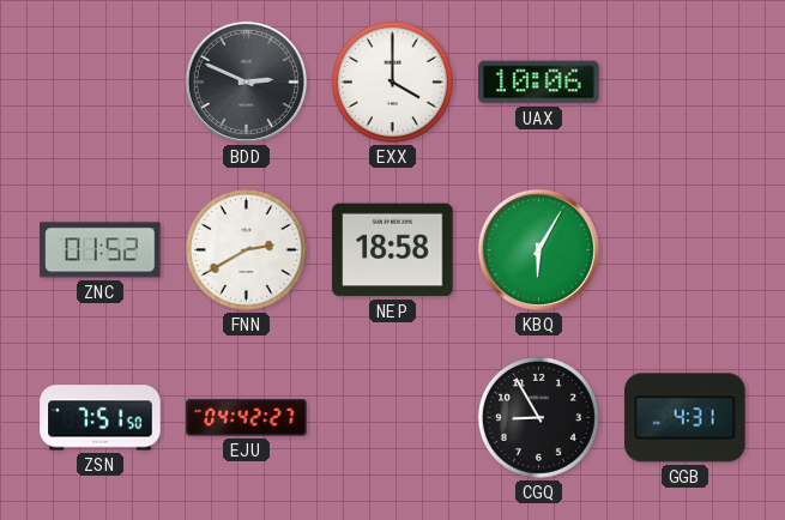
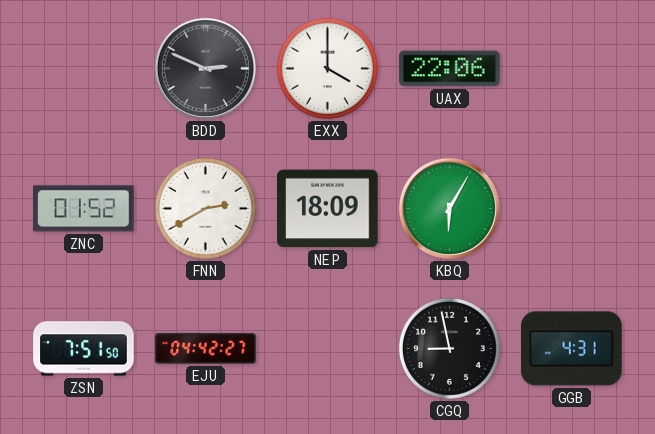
UAX: 10:06 -> 22:06 (450, 69)
NEP: 18:58 -> 18:09 (328, 209)
CGQ: 8:55 -> 8:58 (449, 348)
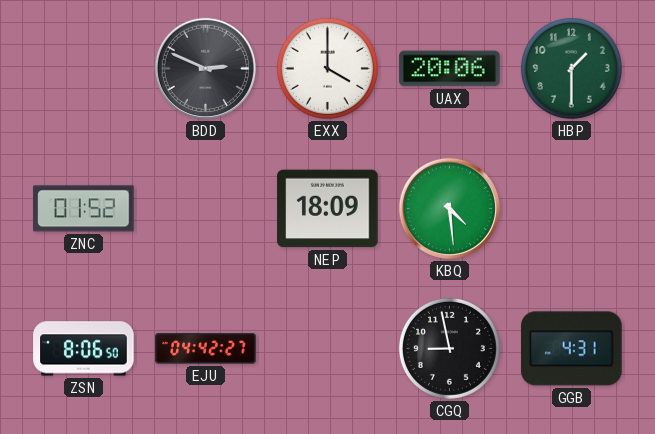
UAX: 22:06 -> 20:06 (450, 69)
HBP: none -> 1:30 (571, 68)
FNN: 2:40 -> none (205, 208)
KBQ: 6:05 -> 4:29 (449, 208)
ZSN: 7:51 -> 8:06 (84, 349)
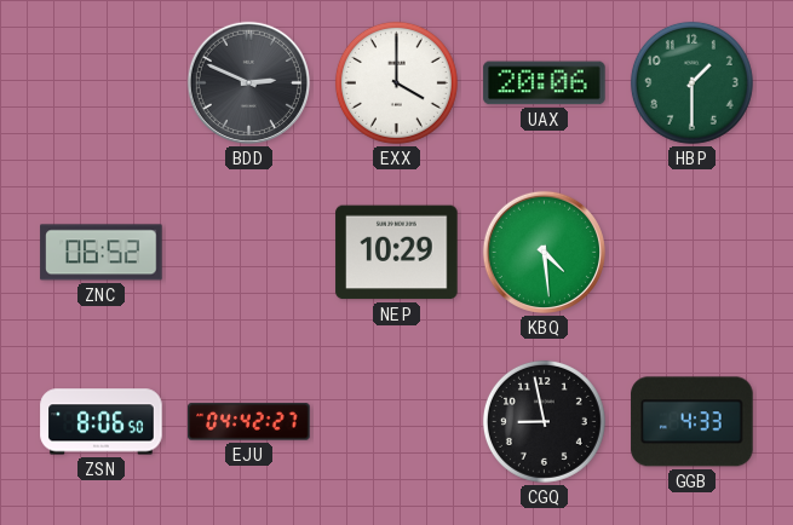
ZNC: 01:52 -> 06:52 (102, 253)
NEP: 18:09 -> 10:29 (397, 253)
GGB: 4:31 -> 4:33 (693, 422)
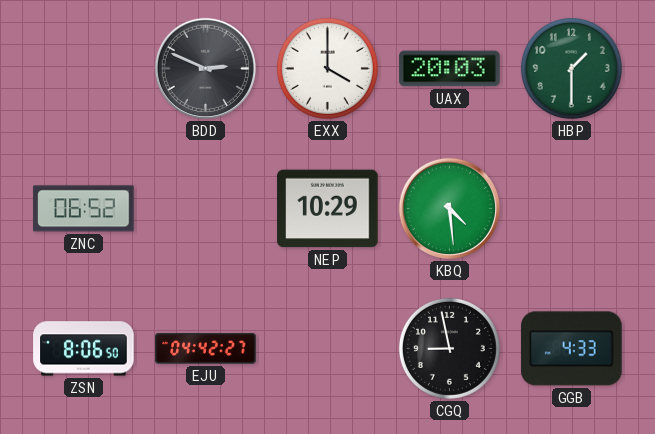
UAX: 20:06 -> 20:03 (450, 69)
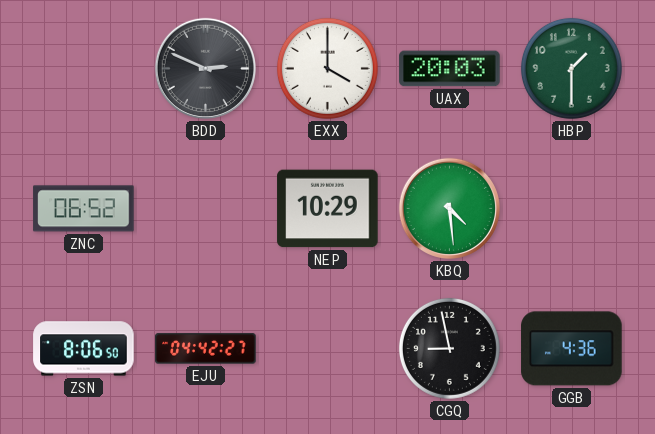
GGB: 4:33 -> 4:36 (572, 349)
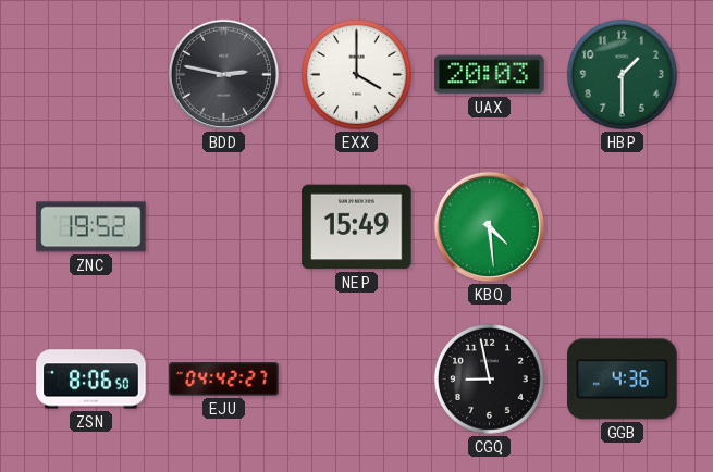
BDD: 2:49 -> 2:47 (223, 74)
ZNC: 06:52 -> 19:52 (91, 227)
NEP: 10:29 -> 15:49 (357, 227)
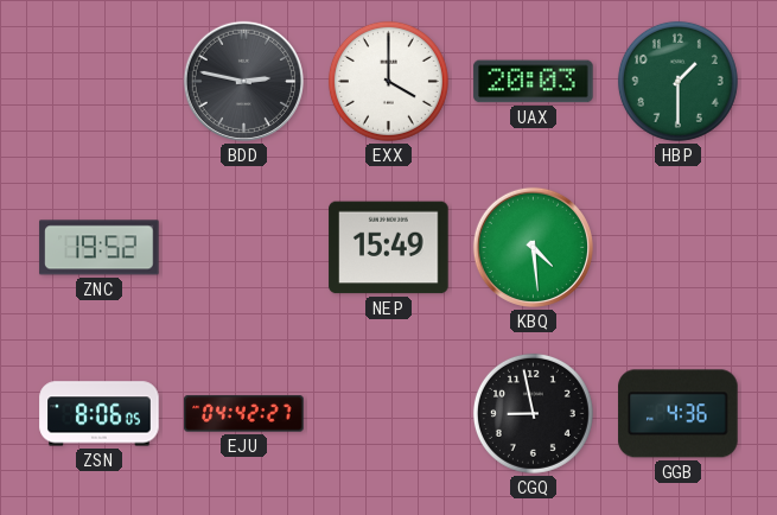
ZSN: 8:06:50 -> 8:06:05 (100, 414)
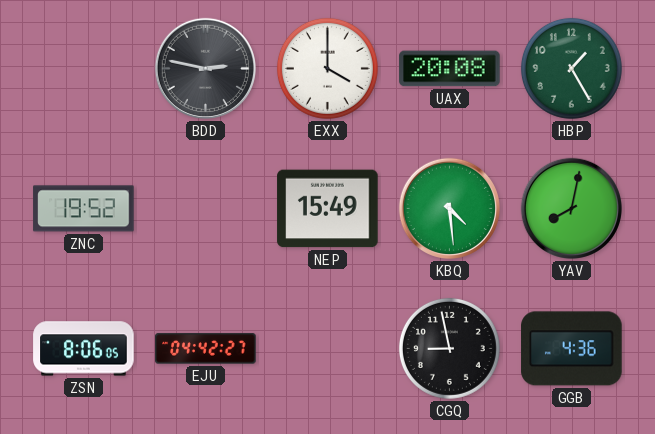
UAX: 20:03 -> 20:08 (450, 69)
HBP: 1:30 -> 1:25 (571, 68)
YAV: none -> 8:02 (571, 208)
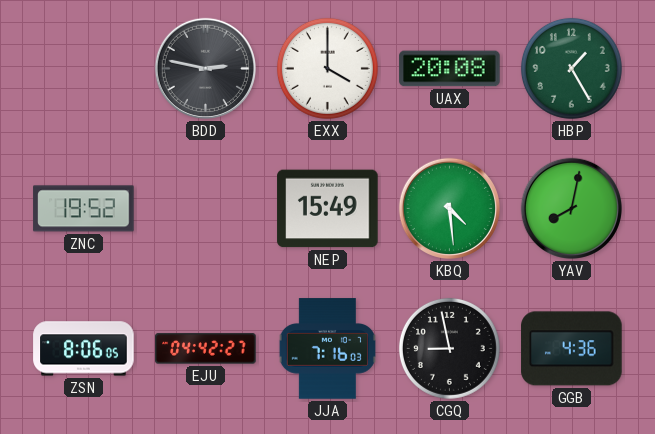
JJA: none -> 7:16 (327, 349)
